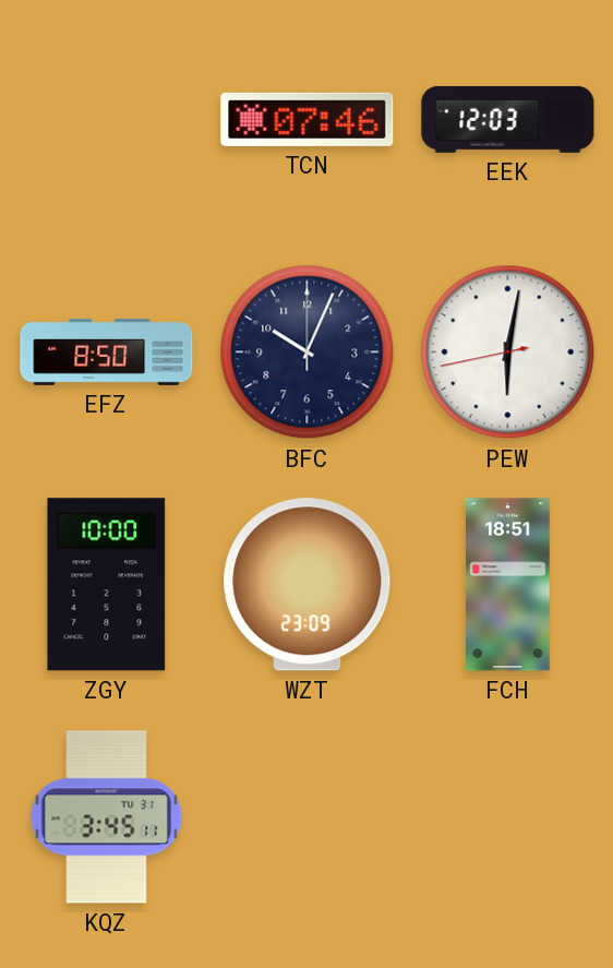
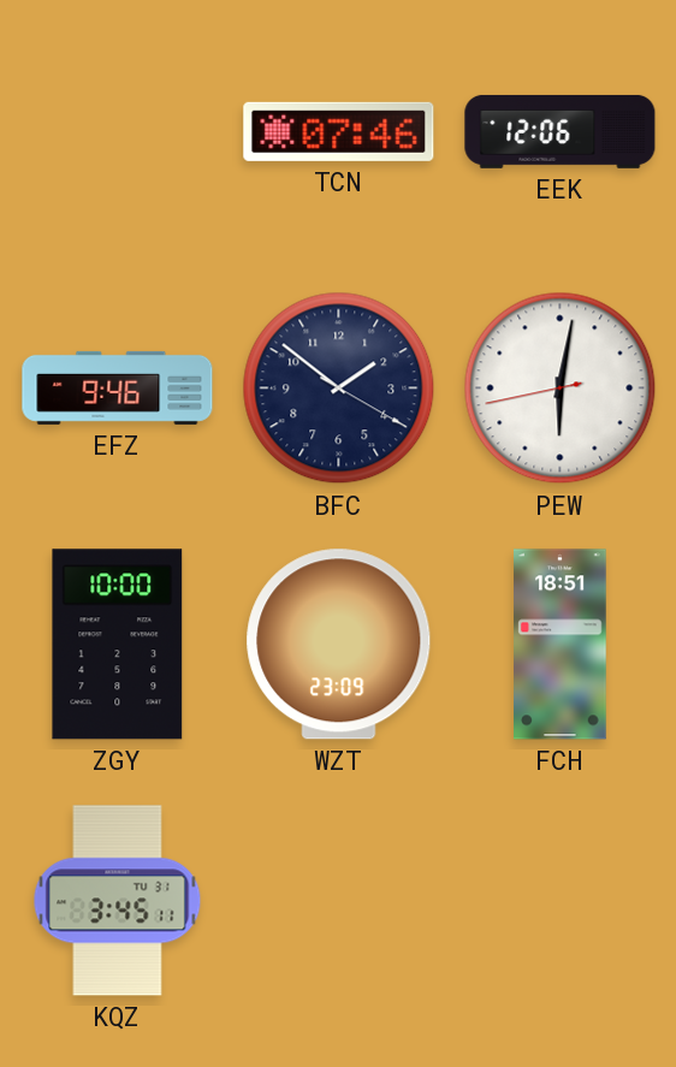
EEK: 12:03 -> 12:06 (561, 131)
EFZ: 8:50 -> 9:46 (118, 387)
BFC: 10:04 -> 1:51 (339, 389)
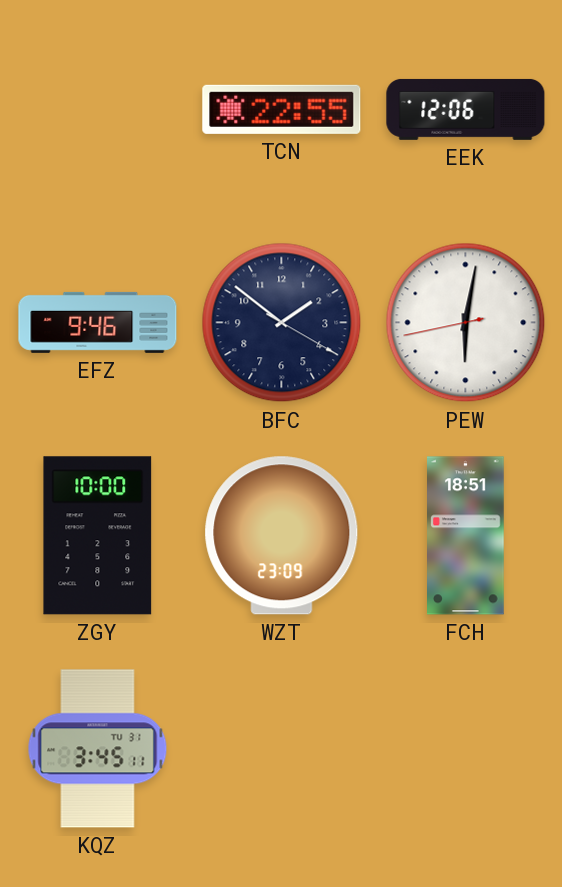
TCN: 07:46 -> 22:55 (282, 109)
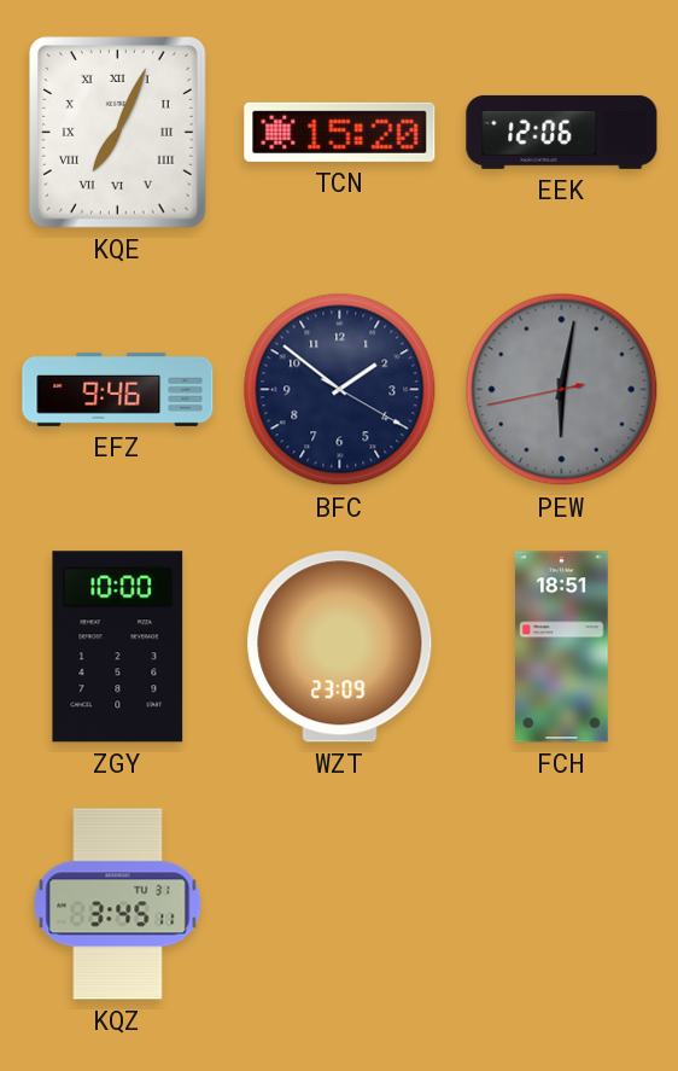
KQE: none -> 7:04 (118, 133)
TCN: 22:55 -> 15:20 (340, 132)
PEW dial: white -> grey (562, 390)
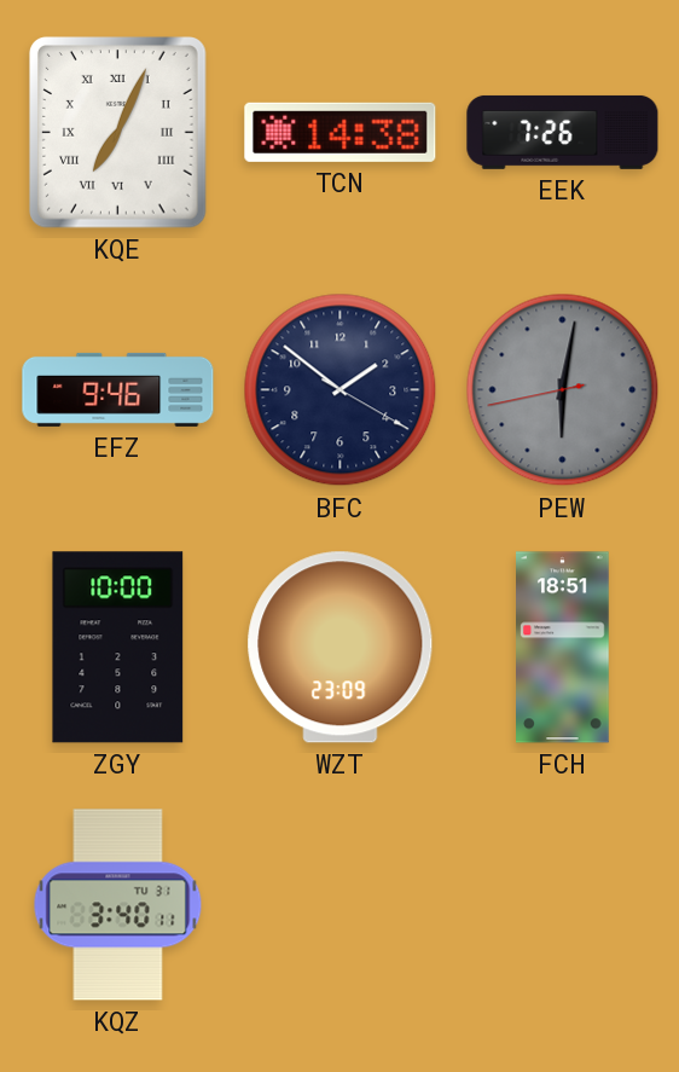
TCN: 15:20 -> 14:38 (341, 132)
EEK: 12:06 -> 7:26 (563, 132)
KQZ: 3:45 -> 3:40 (118, 905)
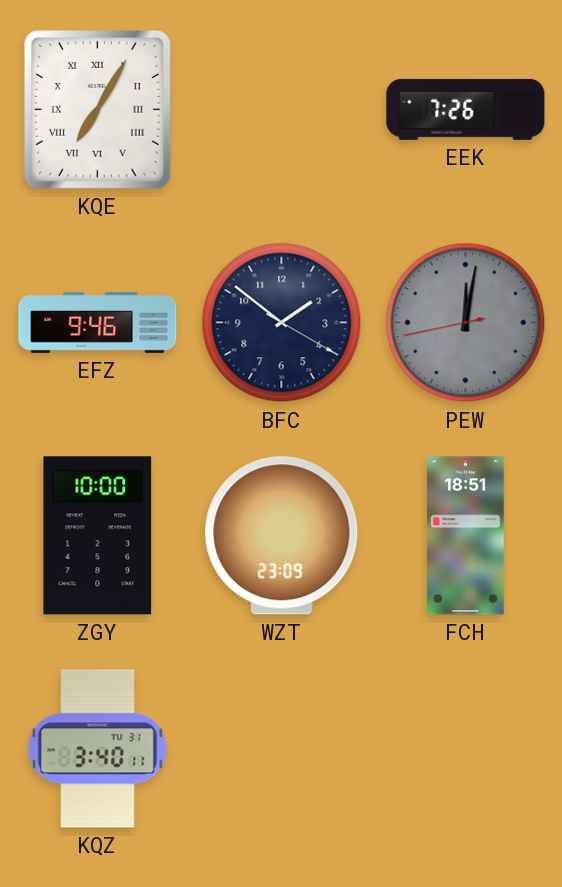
KQE: 7:04 -> 7:05 (98, 110)
TCN: 14:38 -> none (341, 132)
PEW: 6:01 -> 12:01 (466, 323)
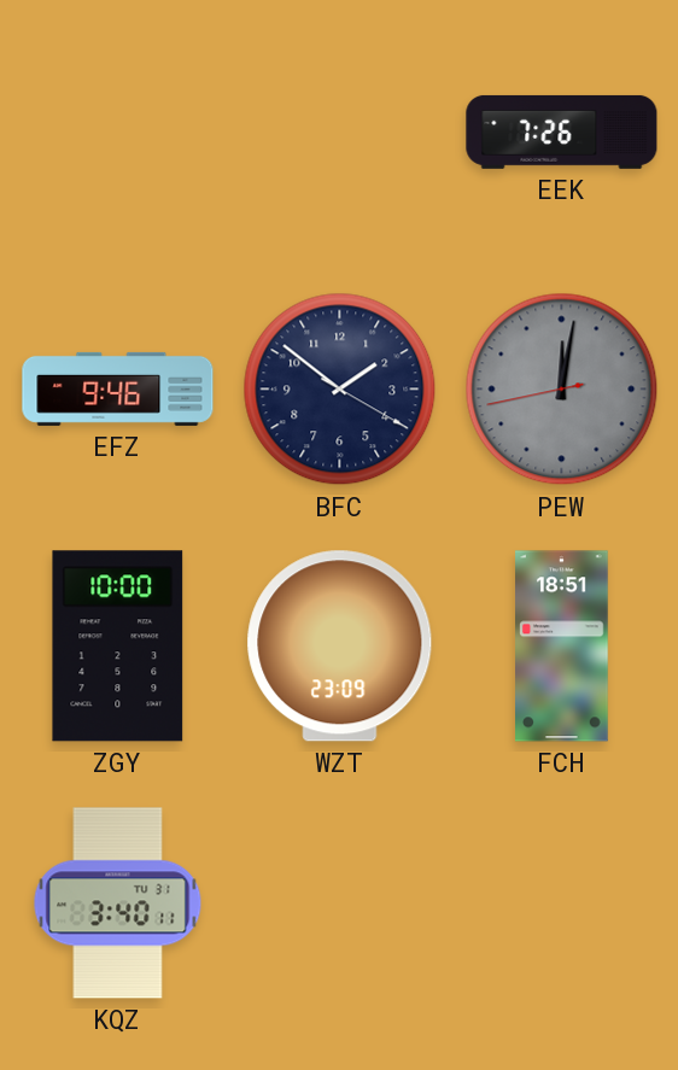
KQE: 7:05 -> none (98, 110)
